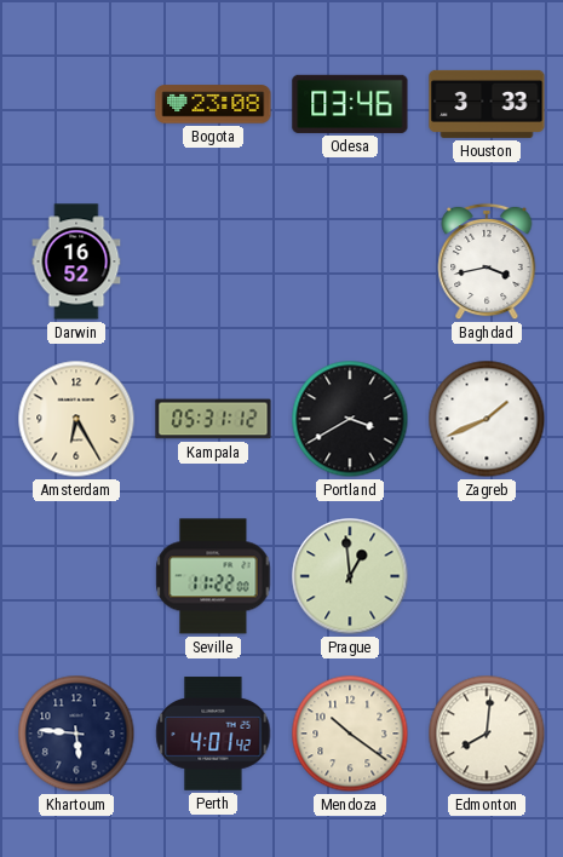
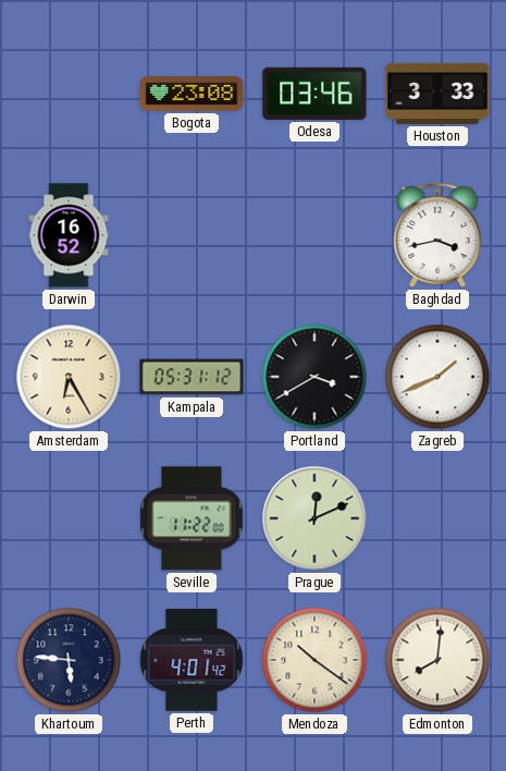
Prague: 12:59 -> 12:11 (314, 518)
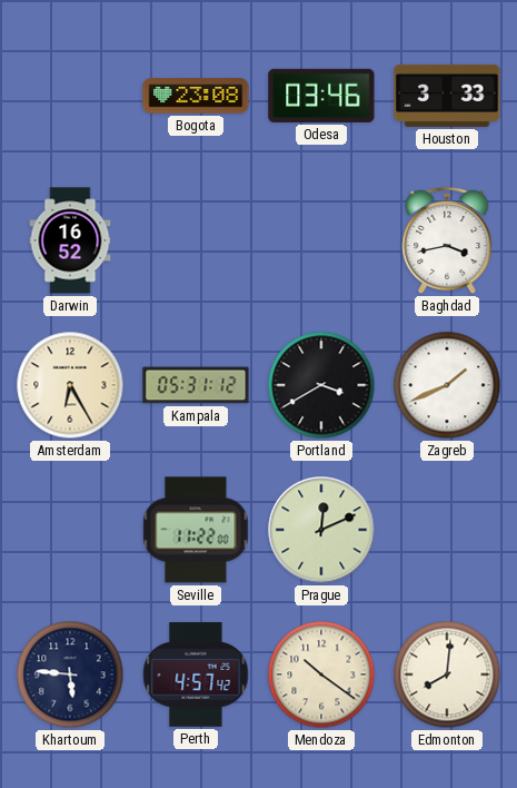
Perth: 4:01 -> 4:57 (196, 674)
